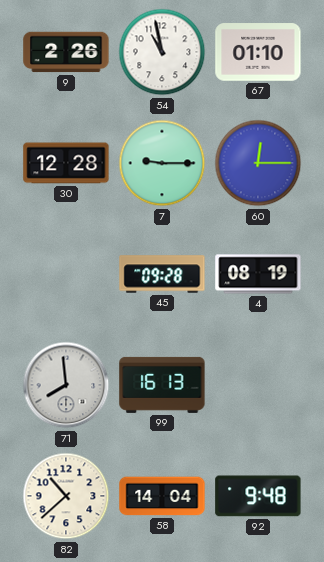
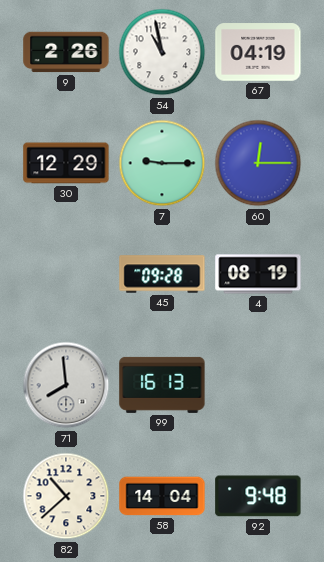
67: 01:10 -> 04:19 (258, 52)
30: 12:28 -> 12:29 (66, 163)
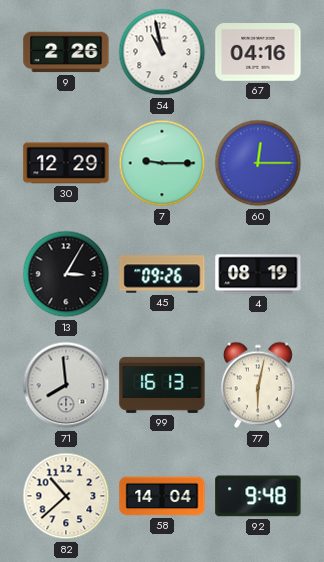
67: 04:19 -> 04:16 (258, 52)
13: none -> 3:05 (66, 274)
45: 09:28 -> 09:26 (162, 274)
77: none -> 6:02 (258, 385)
